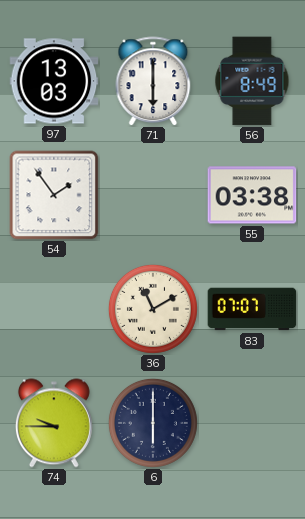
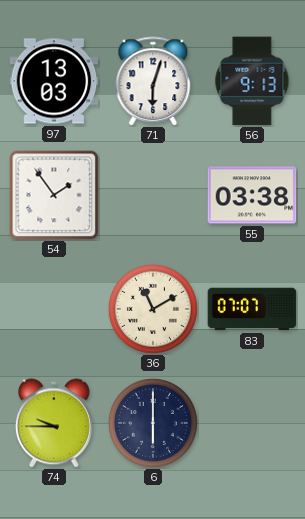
71: 6:00 -> 6:03 (153, 81)
56: 8:49 -> 9:13 (252, 81)
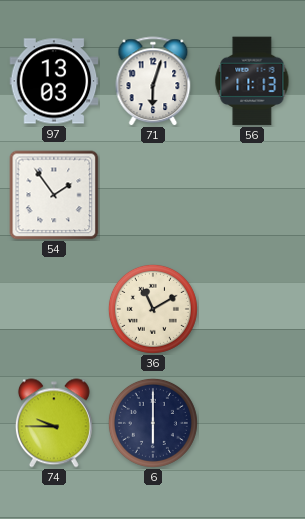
56: 9:13 -> 11:13 (252, 81)
55: 03:38 -> none (252, 195)
83: 07:07 -> none (252, 309)
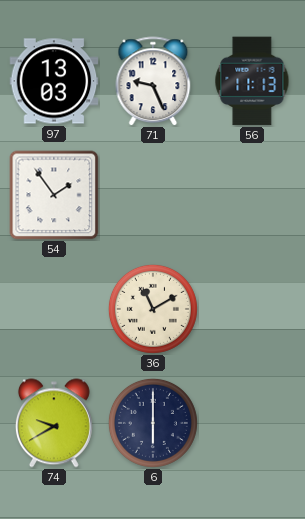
71: 6:03 -> 9:26 (153, 81)
74: 9:45 -> 9:40 (54, 423)
